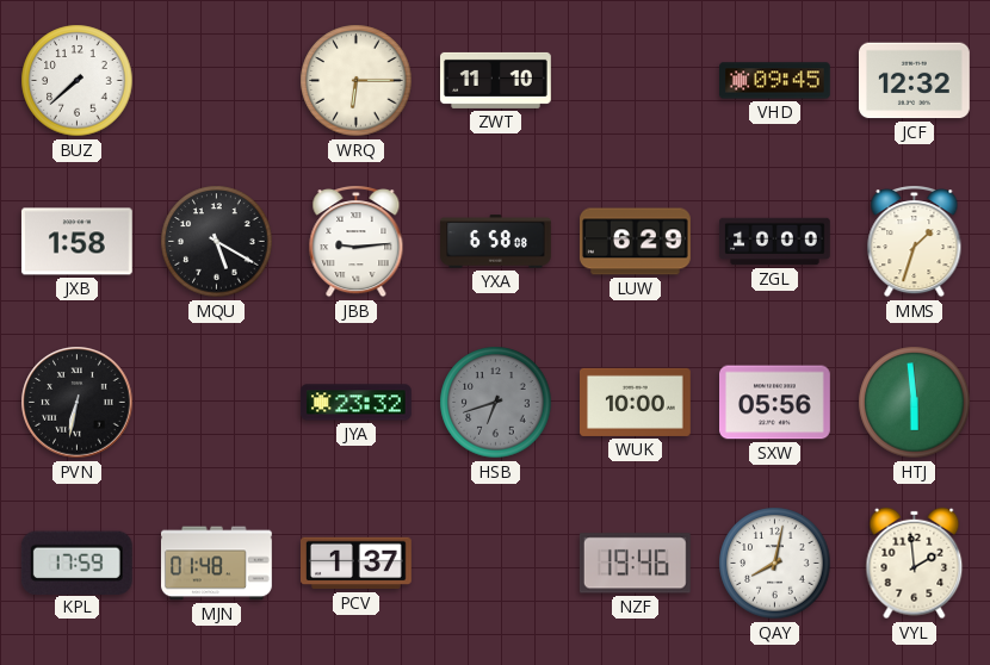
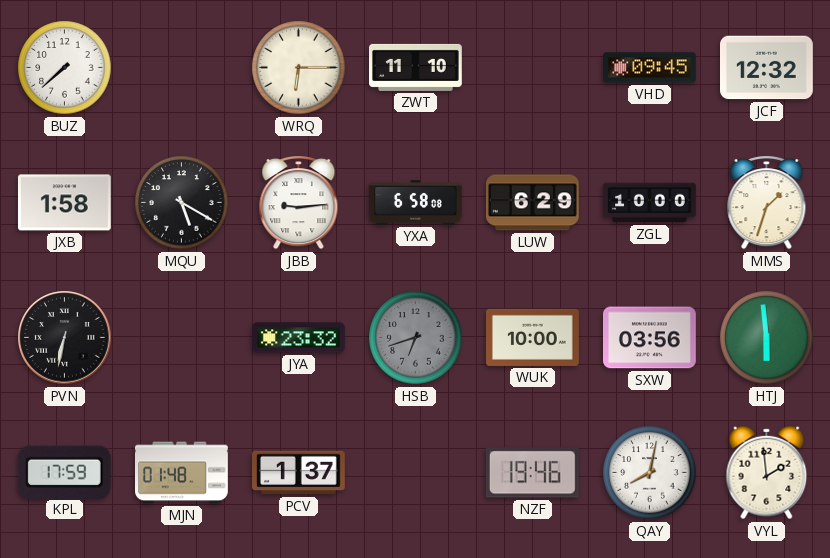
SXW: 05:56 -> 03:56 (650, 338)
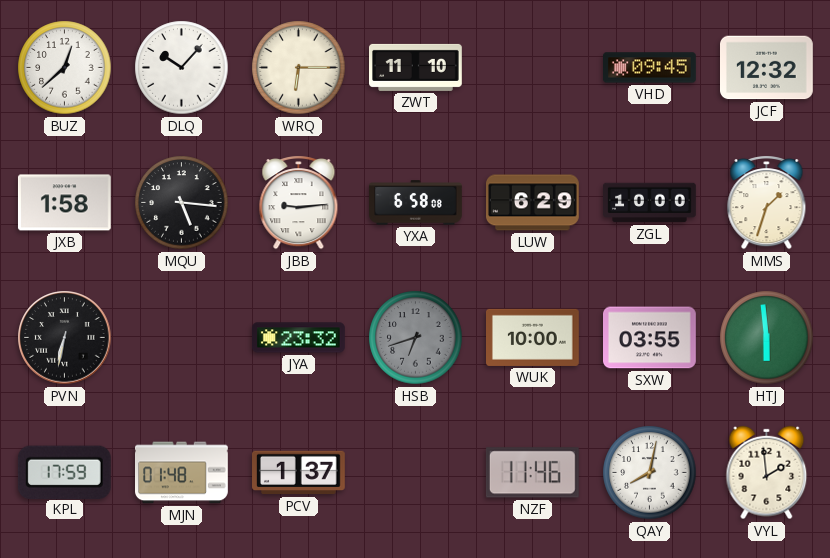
BUZ: 7:38 -> 12:38 (65, 68)
DLQ: none -> 10:07 (182, 68)
MQU: 5:20 -> 5:16 (182, 203)
SXW: 03:56 -> 03:55 (650, 338)
NZF: 19:46 -> 11:46 (532, 473)
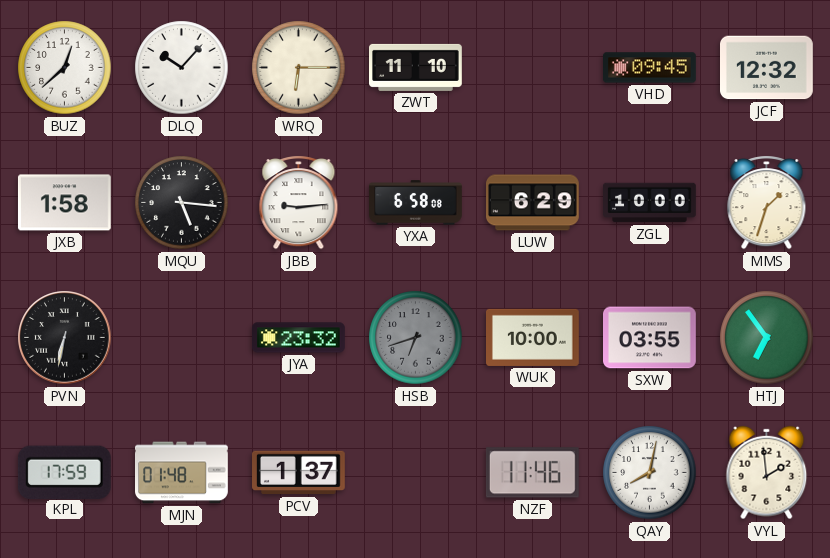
HTJ: 5:59 -> 6:54 (767, 338)
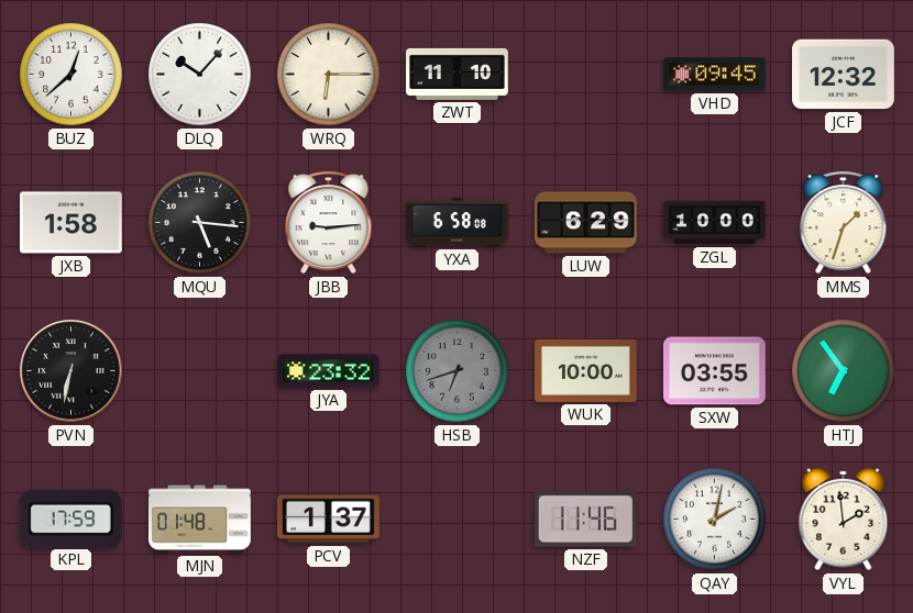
QAY: 8:02 -> 2:02 (715, 520)
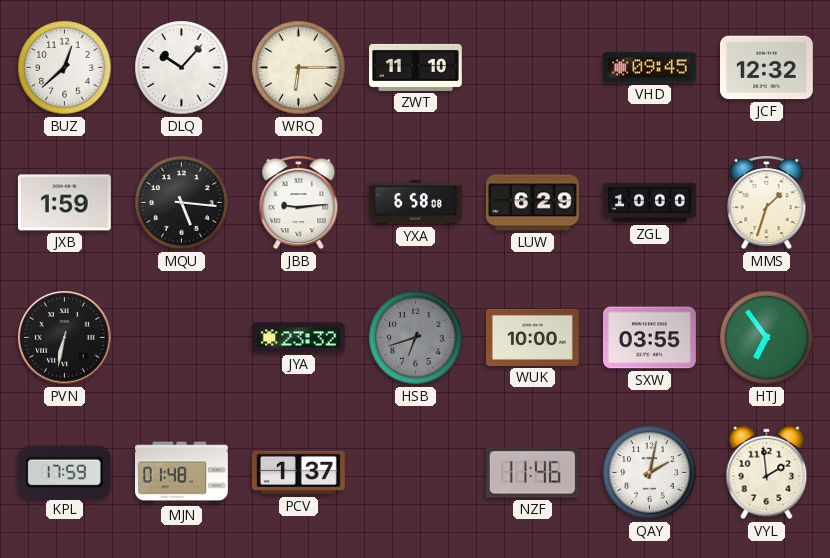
JXB: 1:58 -> 1:59 (64, 203)
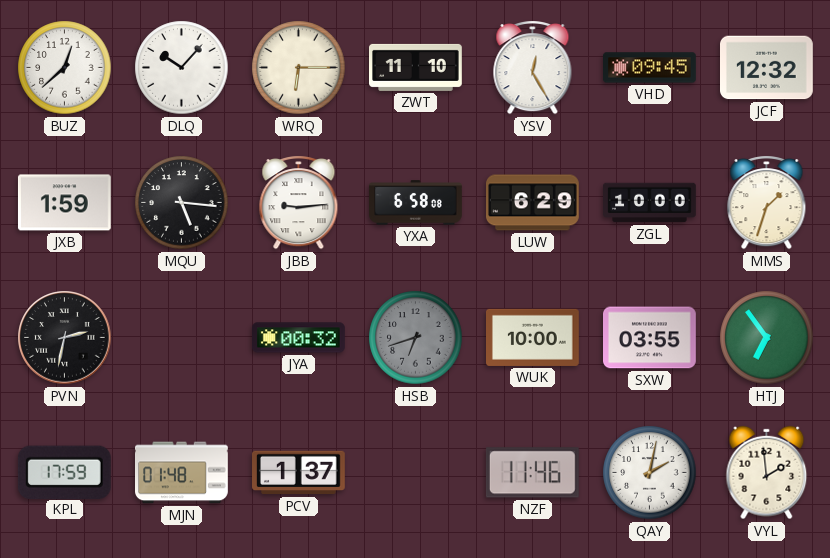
YSV: none -> 12:25 (533, 68)
PVN: 6:32 -> 2:32 (65, 338)
JYA: 23:32 -> 00:32 (299, 338)
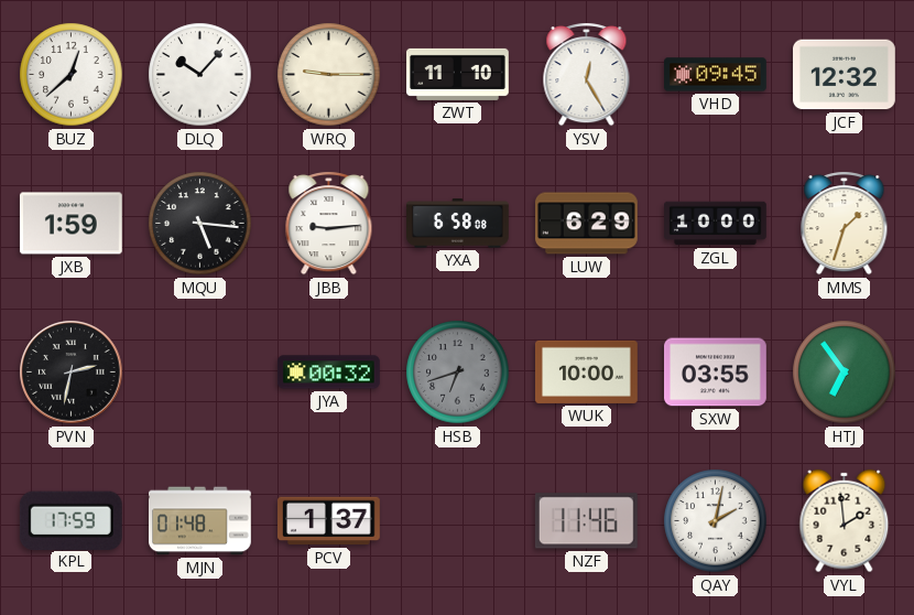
WRQ: 6:15 -> 9:15 (329, 75)
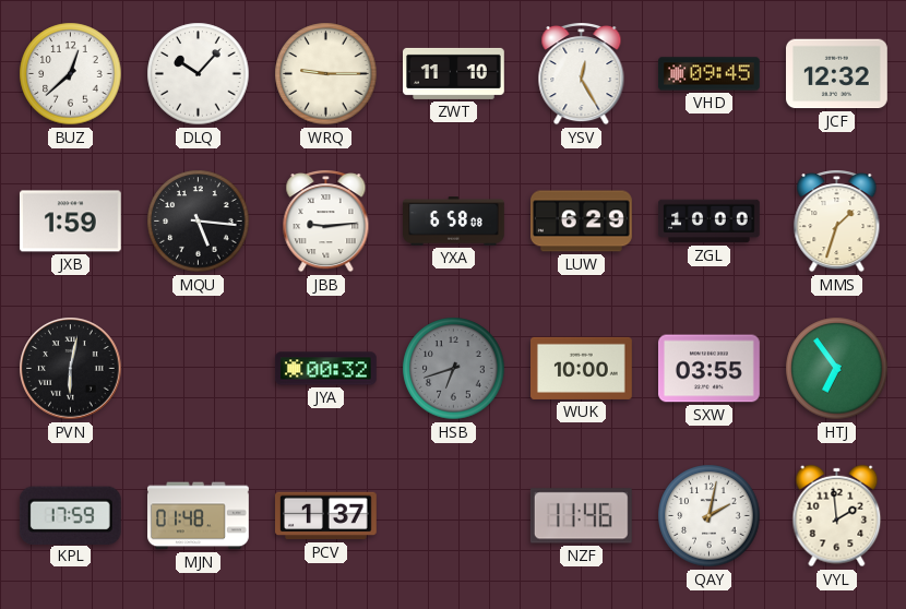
PVN: 2:32 -> 6:02 (71, 369)
